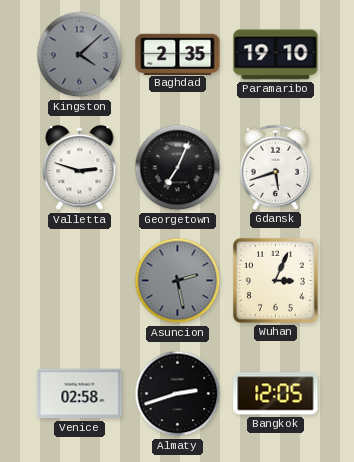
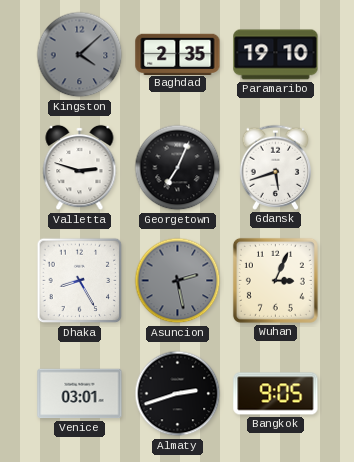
Dhaka: none -> 8:25 (80, 281)
Venice: 02:58 -> 03:01 (80, 394)
Bangkok: 12:05 -> 9:05 (276, 394)
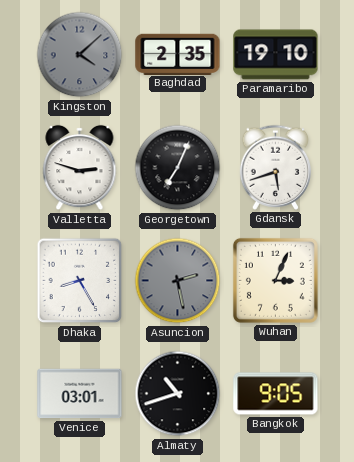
Almaty: 2:42 -> 10:42 (178, 394)
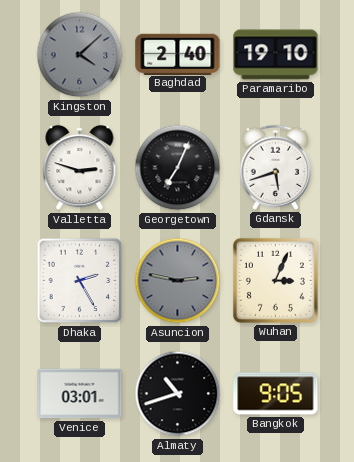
Baghdad: 2:35 -> 2:40 (178, 54)
Dhaka: 8:25 -> 2:25 (80, 281)
Asuncion: 2:28 -> 2:47 (178, 281)
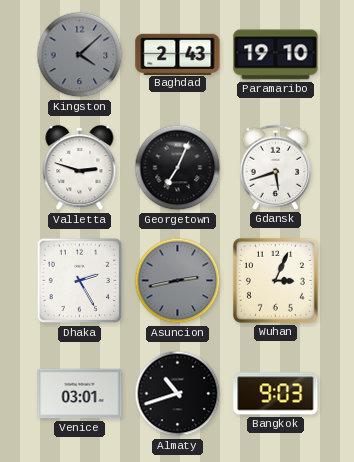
Baghdad: 2:40 -> 2:43 (178, 54)
Asuncion: 2:47 -> 2:43 (178, 281)
Bangkok: 9:05 -> 9:03 (276, 394)
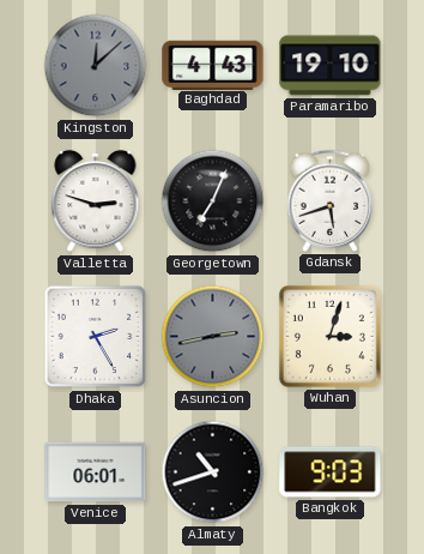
Kingston: 4:08 -> 12:08 (96, 66)
Baghdad: 2:43 -> 4:43 (213, 65)
Wuhan: 3:04 -> 3:03 (329, 336)
Venice: 03:01 -> 06:01 (96, 472)
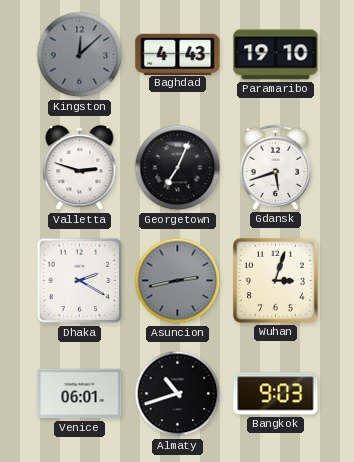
Dhaka: 2:25 -> 2:20 (80, 281)
